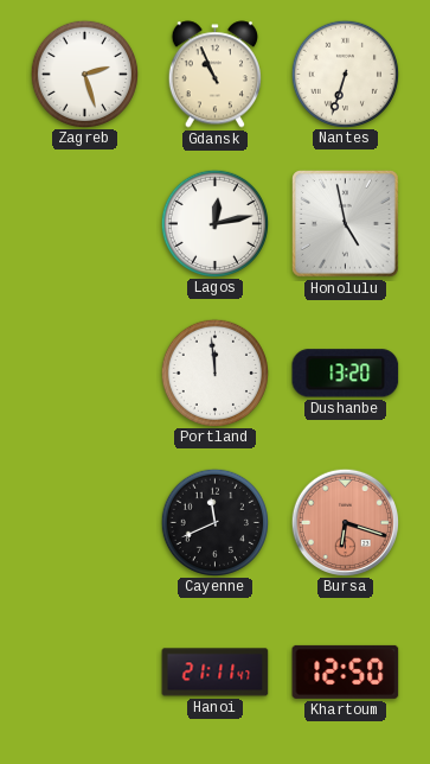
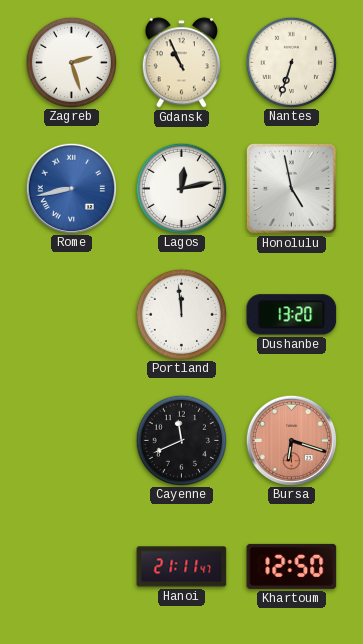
Rome: none -> 8:43 (71, 188)
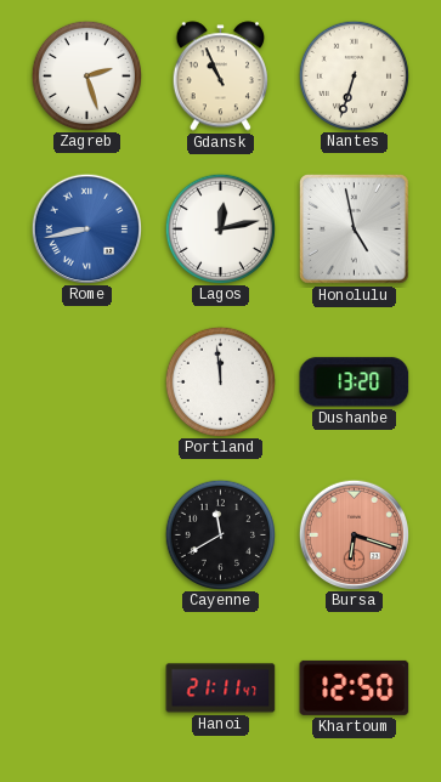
Cayenne: 11:41 -> 11:40 (220, 534)
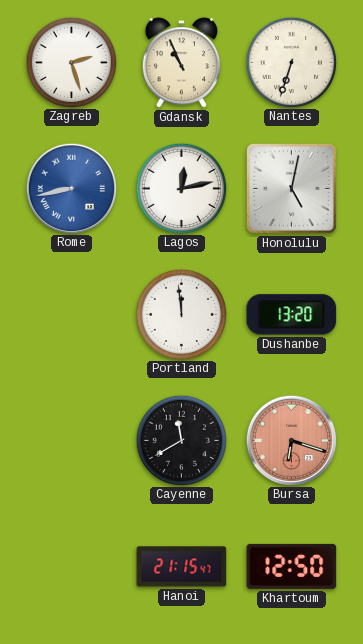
Honolulu: 4:58 -> 5:02 (292, 189)
Hanoi: 21:11 -> 21:15 (182, 567)
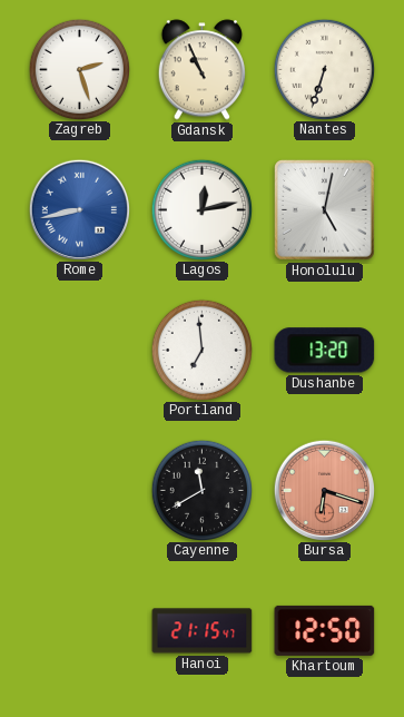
Portland: 11:59 -> 6:59 (201, 350)
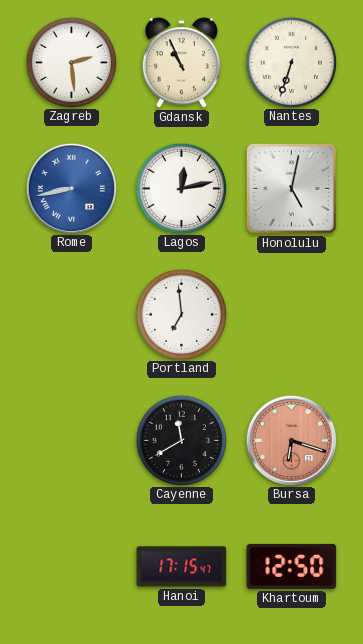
Zagreb: 2:27 -> 2:29 (71, 62)
Dushanbe: 13:20 -> none (325, 351)
Hanoi: 21:15 -> 17:15 (182, 567)
